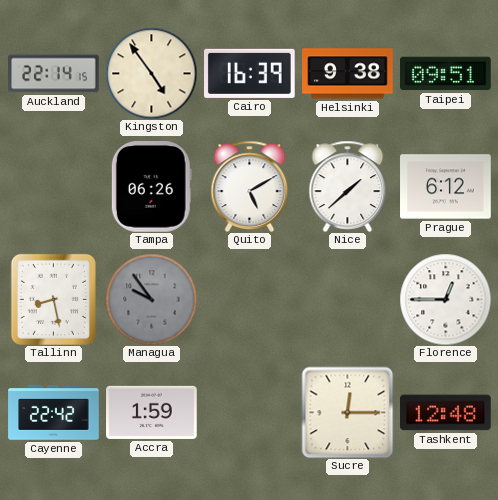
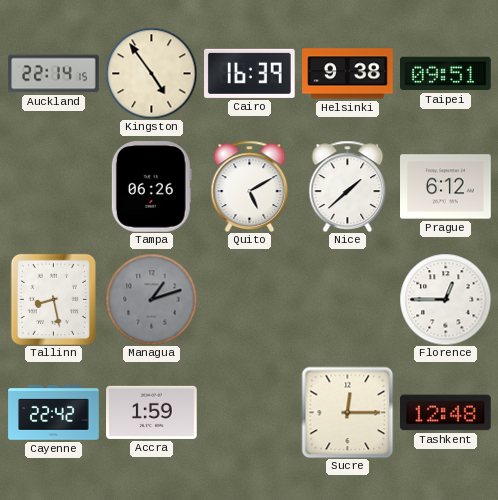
Managua: 9:54 -> 1:12 (151, 299)
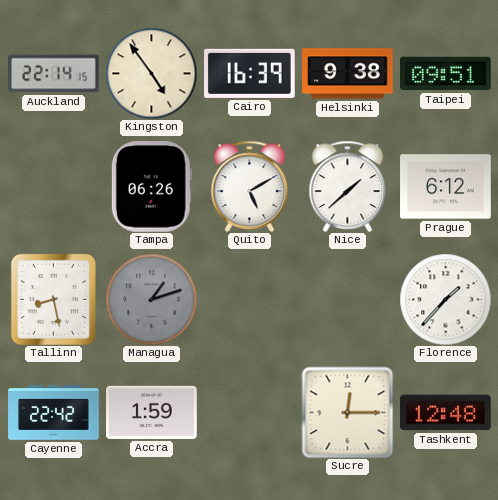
Florence: 12:45 -> 1:37 (445, 299)
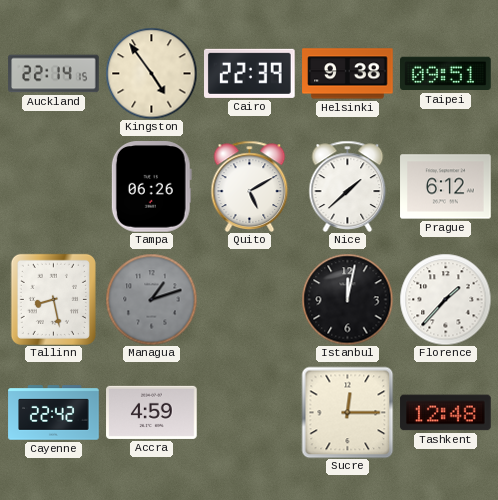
Cairo: 16:39 -> 22:39 (250, 73)
Istanbul: none -> 12:02 (347, 299)
Accra: 1:59 -> 4:59 (152, 412)
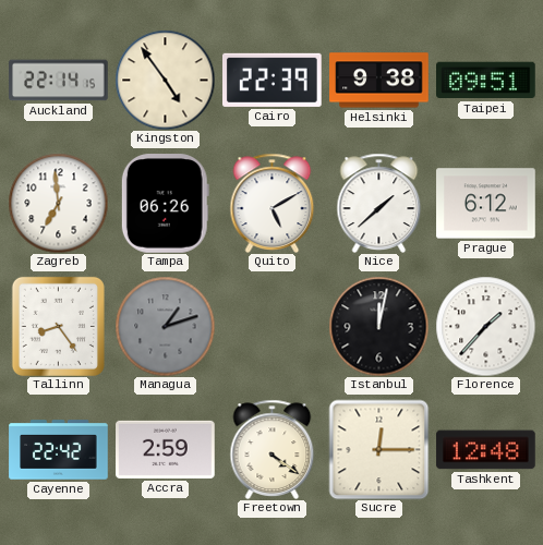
Zagreb: none -> 6:59 (58, 203)
Tallinn: 8:28 -> 8:24 (58, 326)
Accra: 4:59 -> 2:59 (166, 449)
Freetown: none -> 4:21 (273, 449)
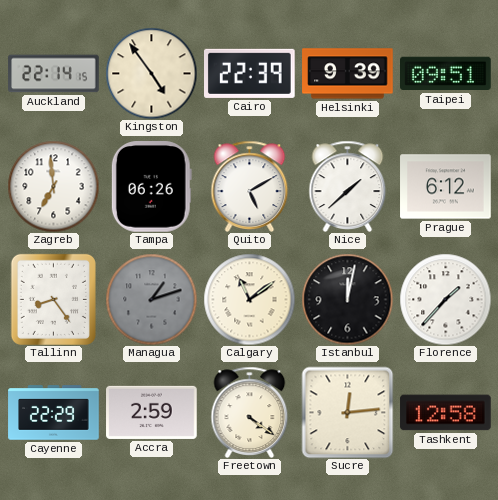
Helsinki: 9:38 -> 9:39 (348, 74)
Calgary: none -> 11:09 (249, 299)
Cayenne: 22:42 -> 22:29 (54, 413)
Sucre: 12:15 -> 12:14 (347, 412)
Tashkent: 12:48 -> 12:58 (446, 413)
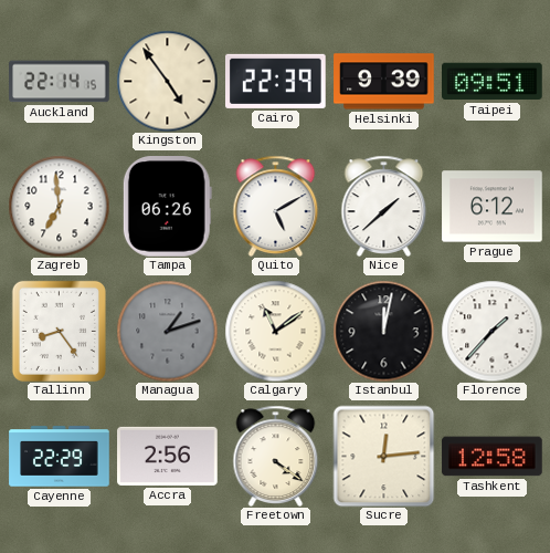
Accra: 2:59 -> 2:56 (168, 456)
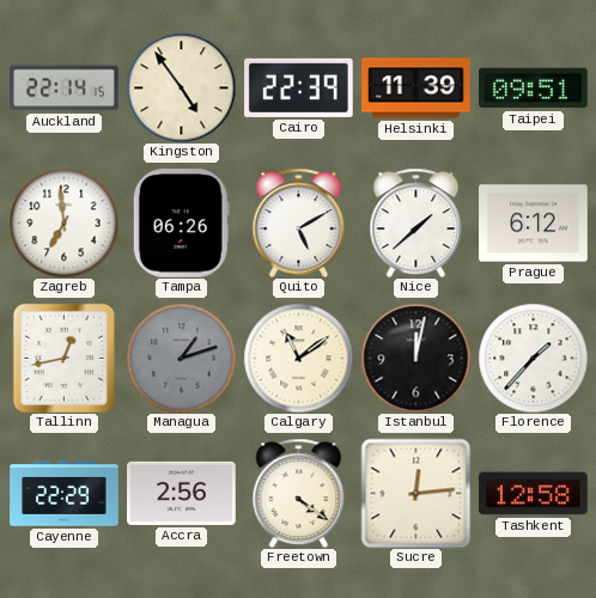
Helsinki: 9:39 -> 11:39 (416, 89)
Tallinn: 8:24 -> 12:43 (63, 358)
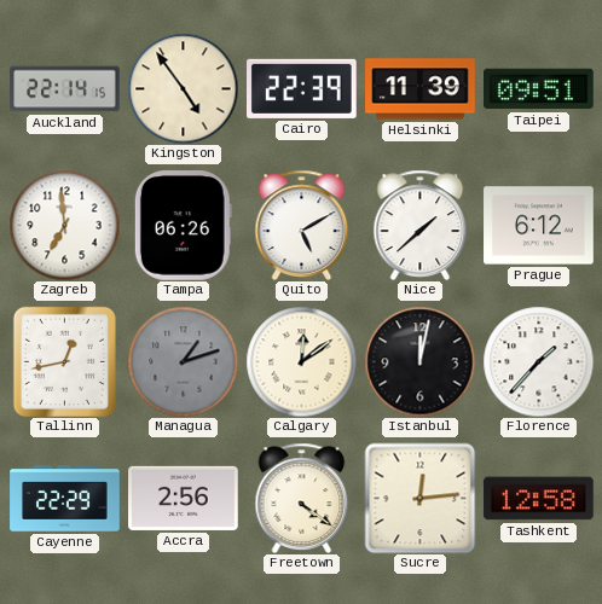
Calgary: 11:09 -> 12:09 (301, 361)
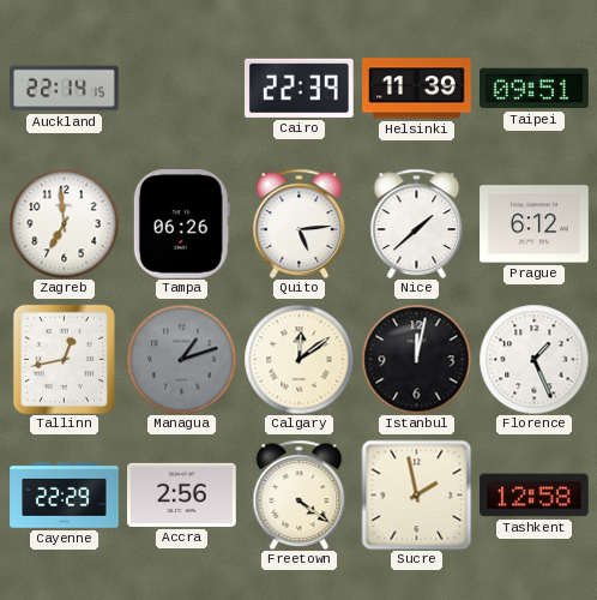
Kingston: 4:54 -> none (183, 88)
Quito: 5:10 -> 5:14 (300, 223)
Florence: 1:37 -> 1:26 (533, 359)
Sucre: 12:14 -> 1:58 (416, 494)
